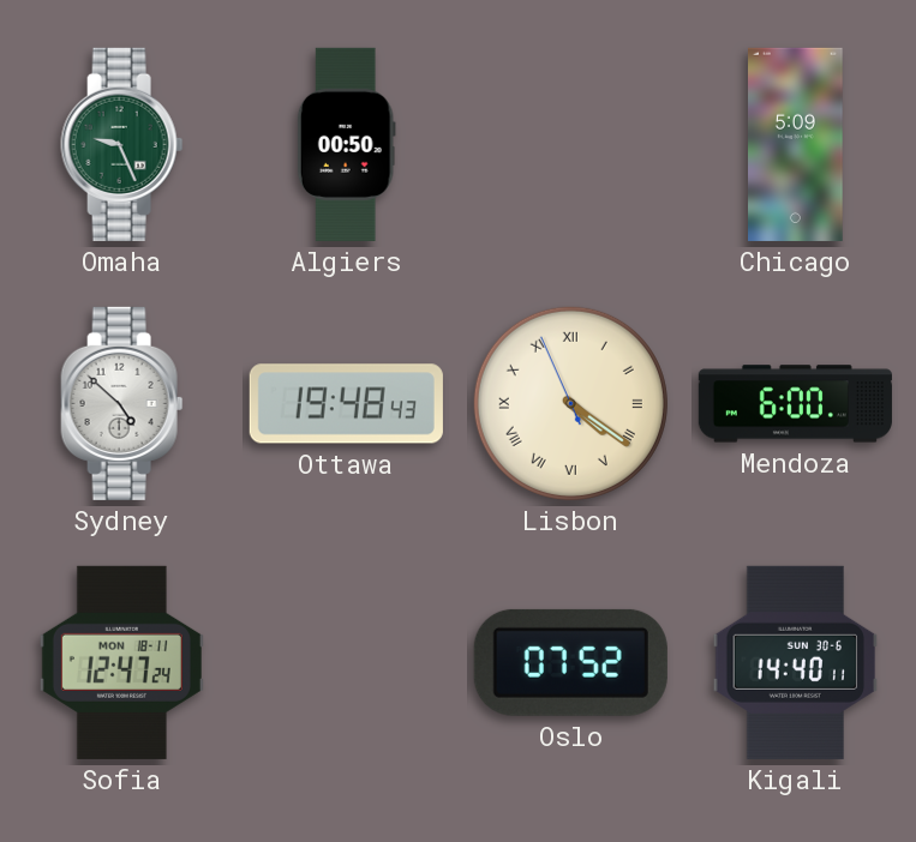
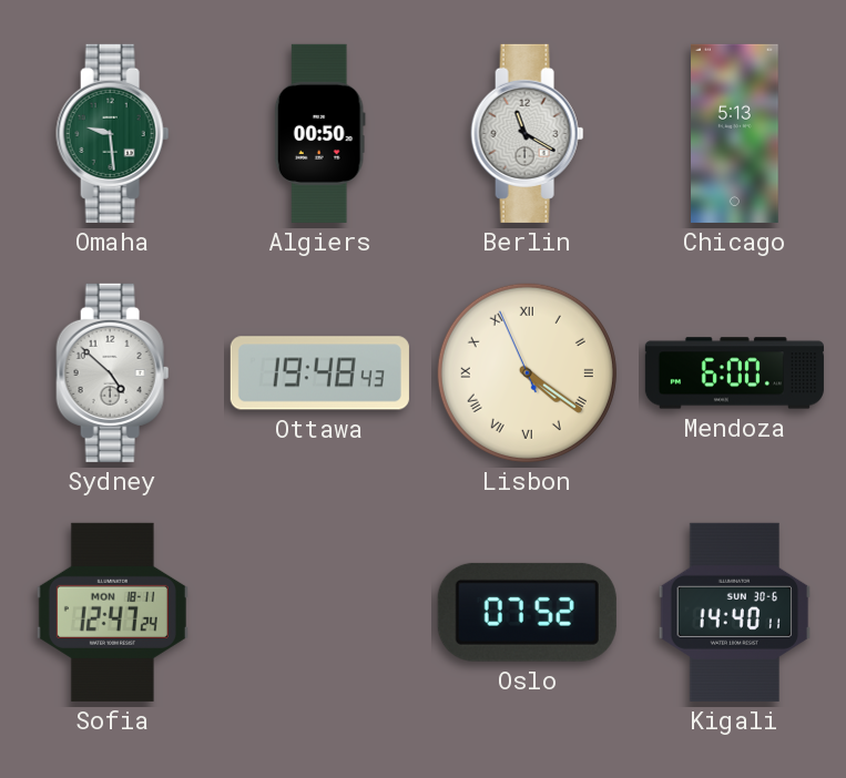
Omaha: 9:26 -> 9:29 (113, 133)
Berlin: none -> 11:20 (528, 133)
Chicago: 5:09 -> 5:13 (735, 133)
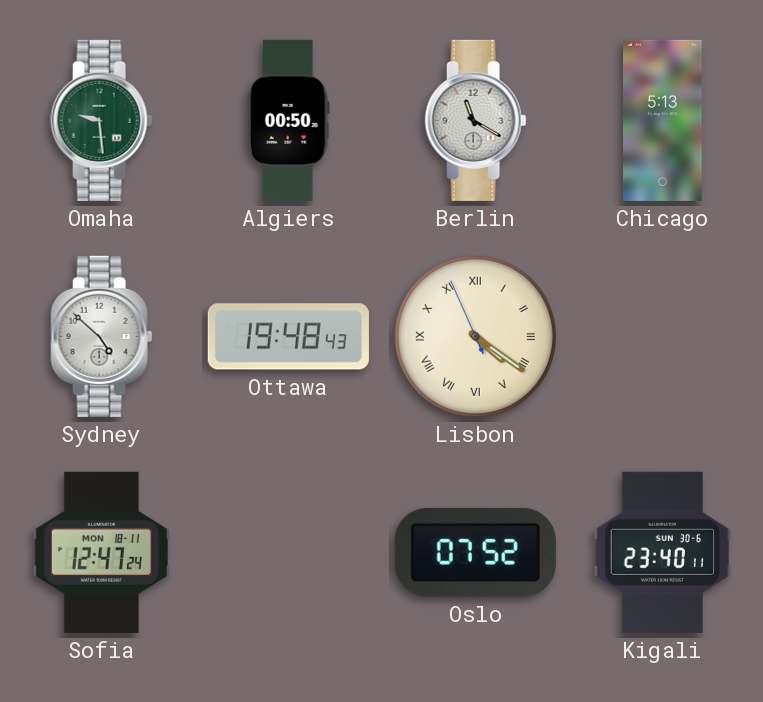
Mendoza: 6:00 -> none (734, 373)
Kigali: 14:40 -> 23:40 (663, 552)
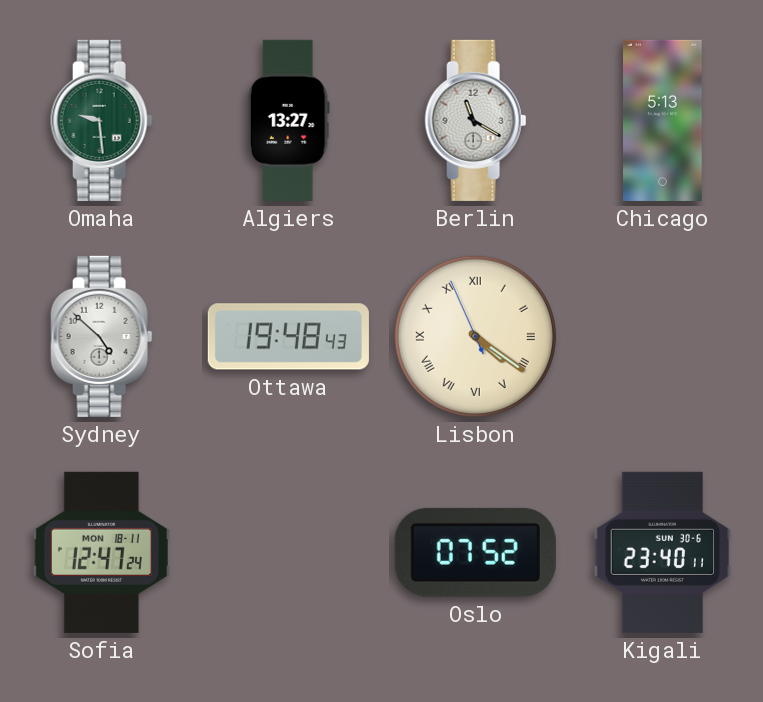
Algiers: 00:50 -> 13:27 (288, 120)
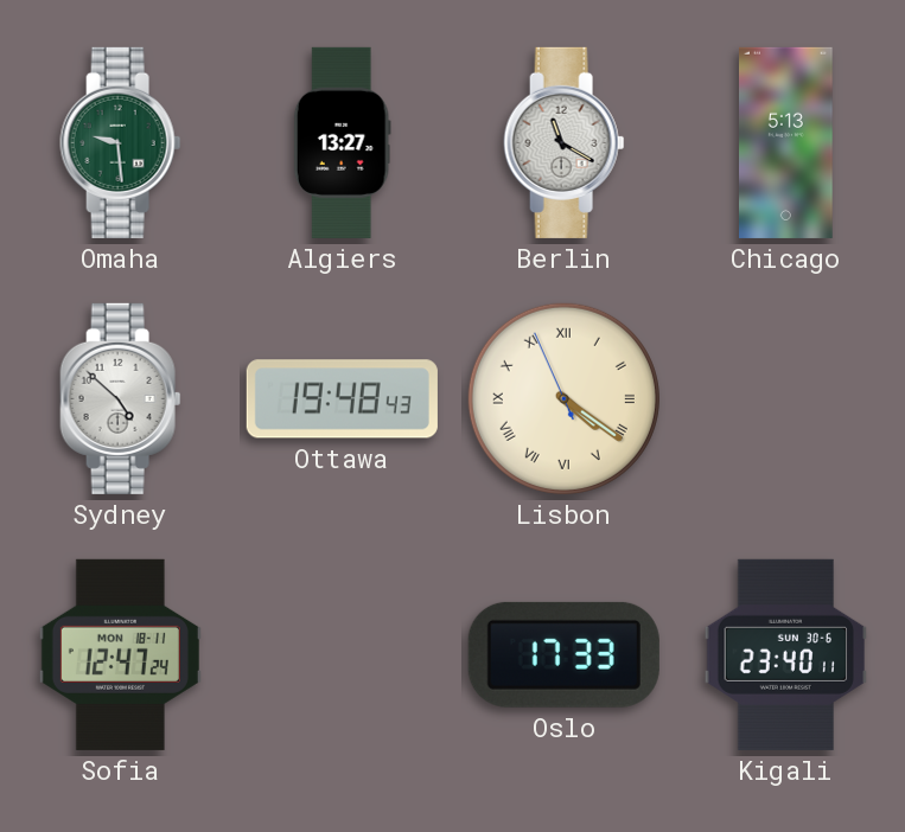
Oslo: 07:52 -> 17:33 (563, 654)
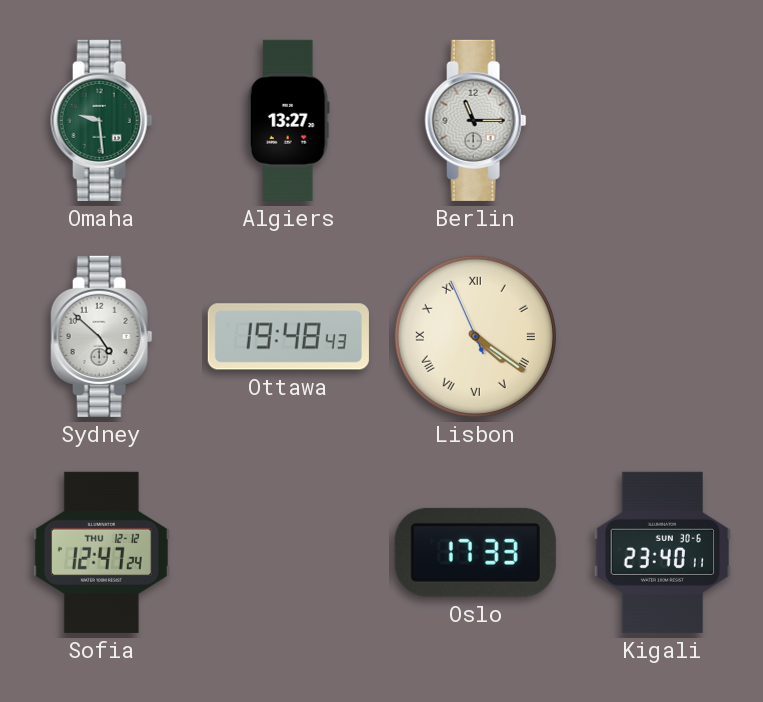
Berlin: 11:20 -> 11:15 (476, 120)
Chicago: 5:13 -> none (786, 142)
Sofia date: MON 18-11 -> THU 12-12 (101, 552)
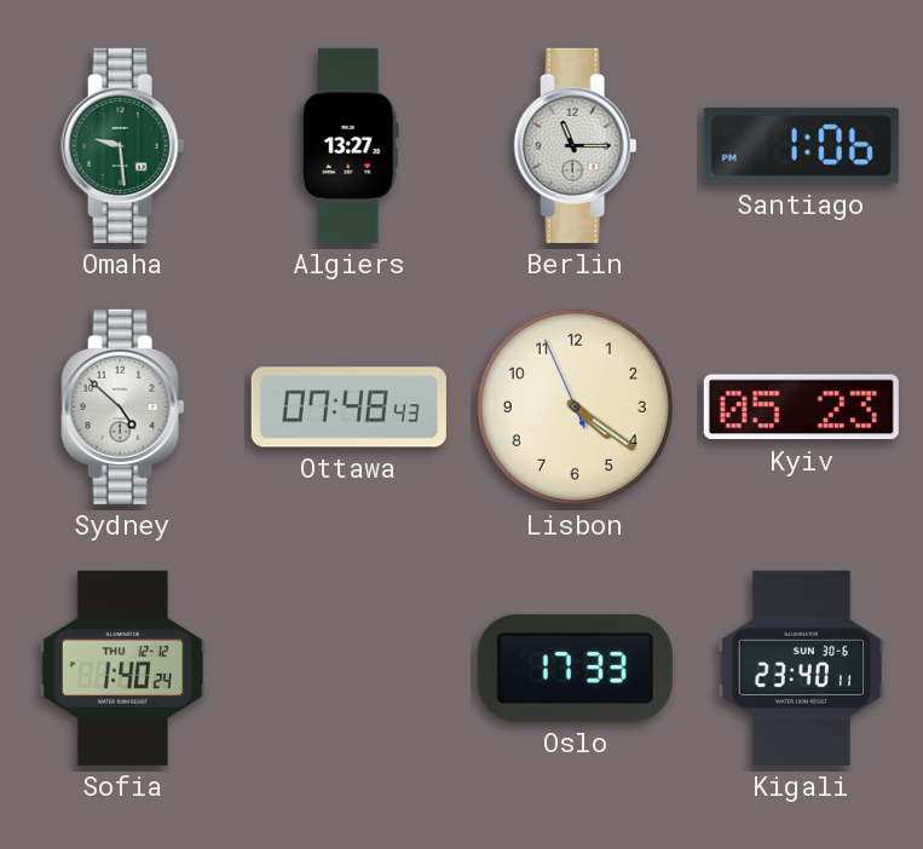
Santiago: none -> 1:06 (801, 145)
Ottawa: 19:48 -> 07:48 (348, 408)
Lisbon numerals: Roman -> Arabic (575, 406)
Kyiv: none -> 05:23 (801, 408)
Sofia: 12:47 -> 1:40 (122, 668)
